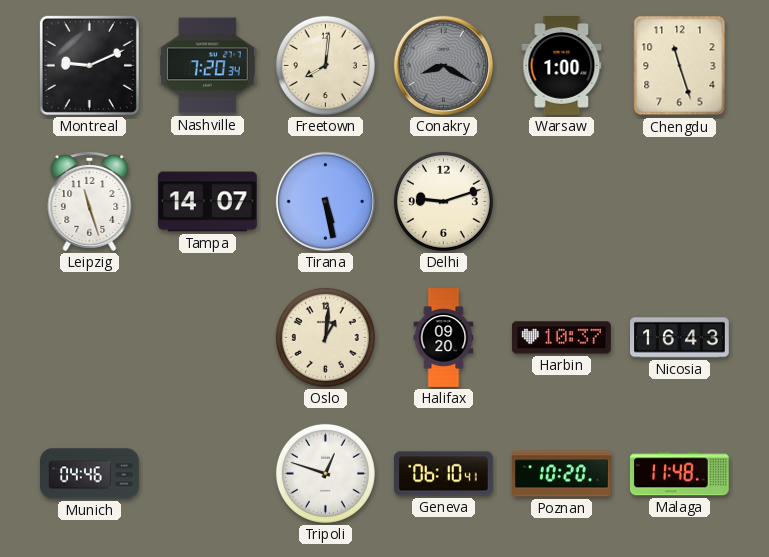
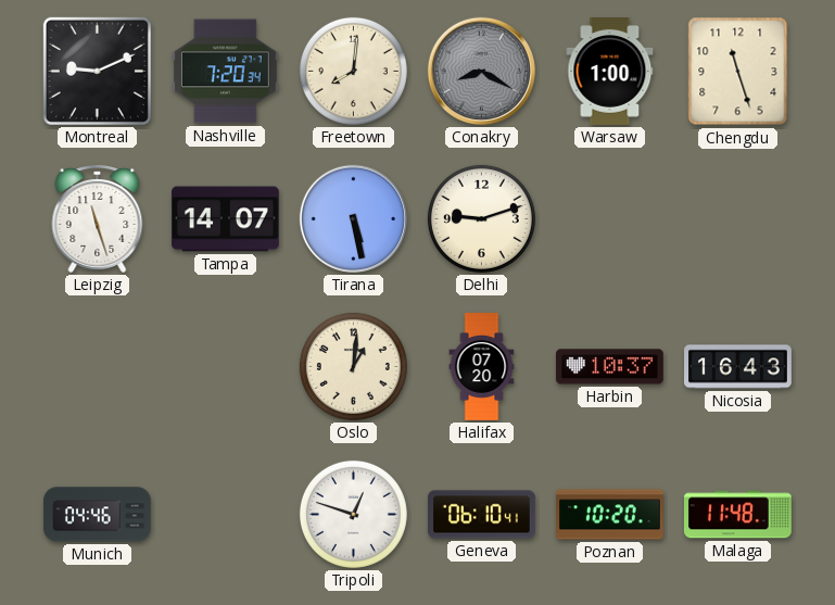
Halifax: 09:20 -> 07:20 (482, 367)
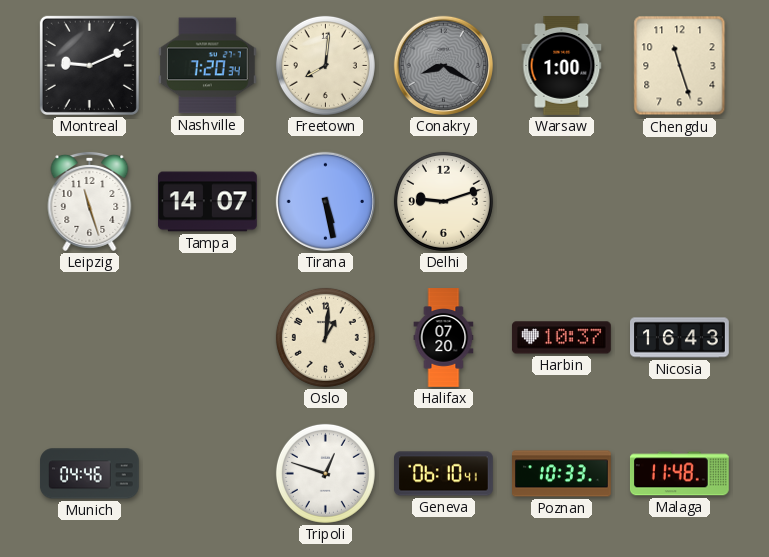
Poznan: 10:20 -> 10:33 (562, 474)
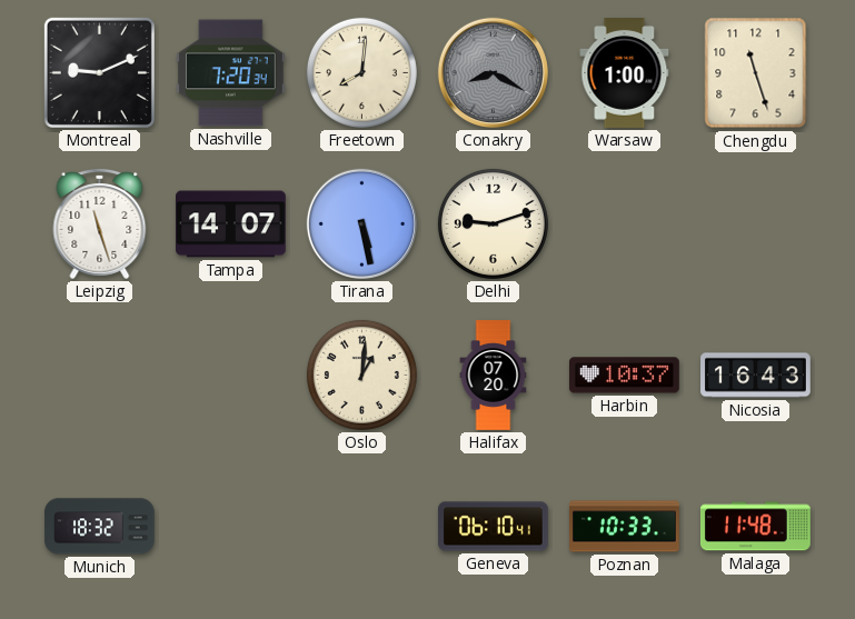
Munich: 04:46 -> 18:32 (100, 527)
Tripoli: 12:48 -> none (325, 473)
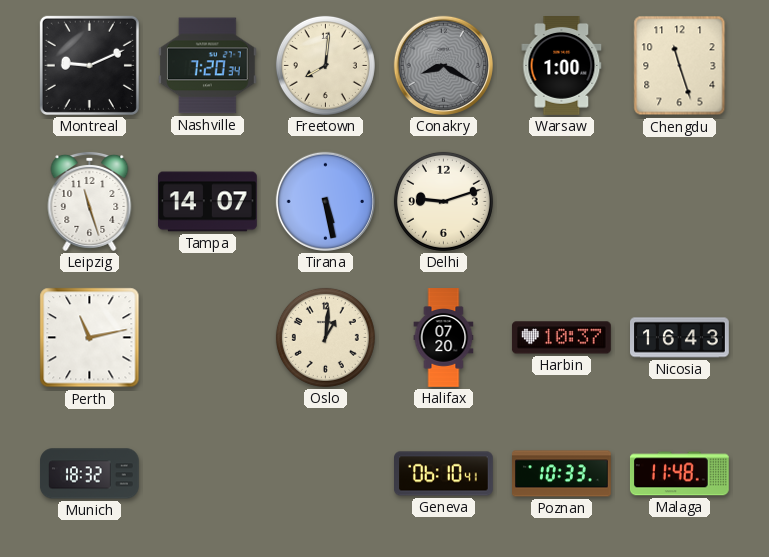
Perth: none -> 11:13 (90, 338)
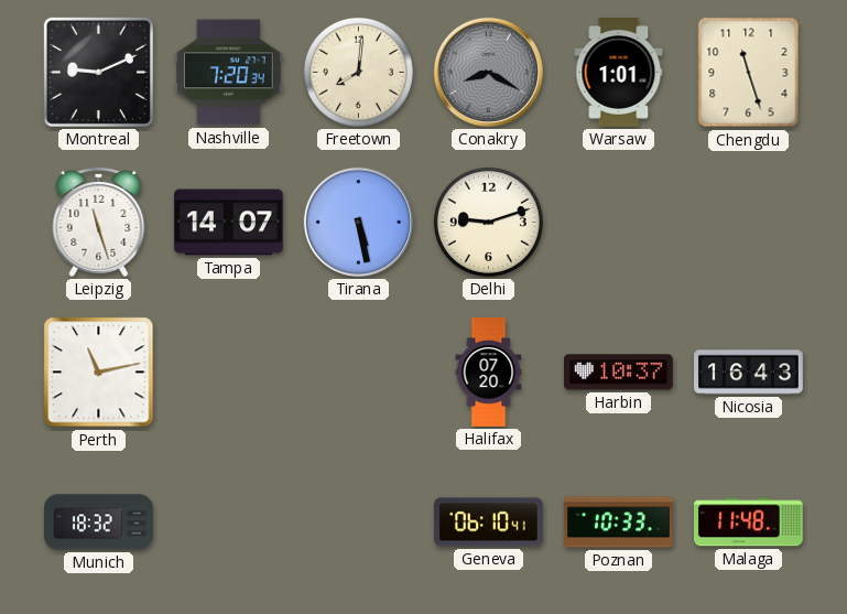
Warsaw: 1:00 -> 1:01 (619, 73)
Oslo: 1:01 -> none (325, 337)
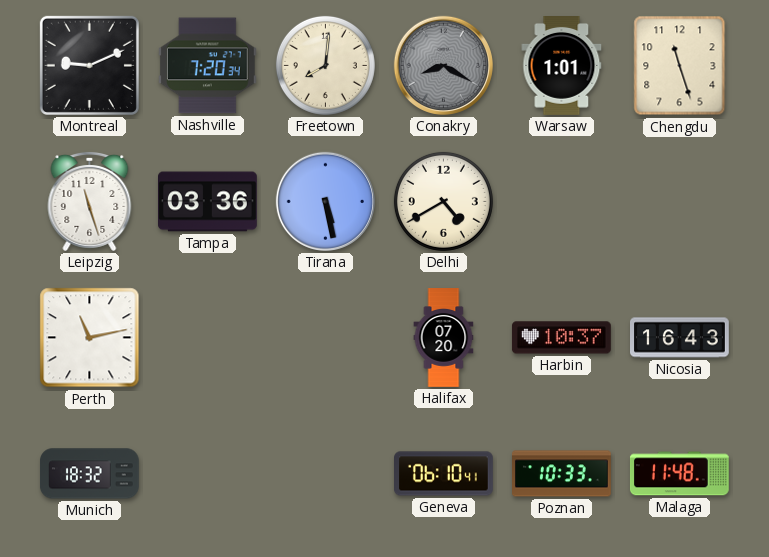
Tampa: 14:07 -> 03:36 (208, 202)
Delhi: 9:12 -> 4:40 (443, 201)
